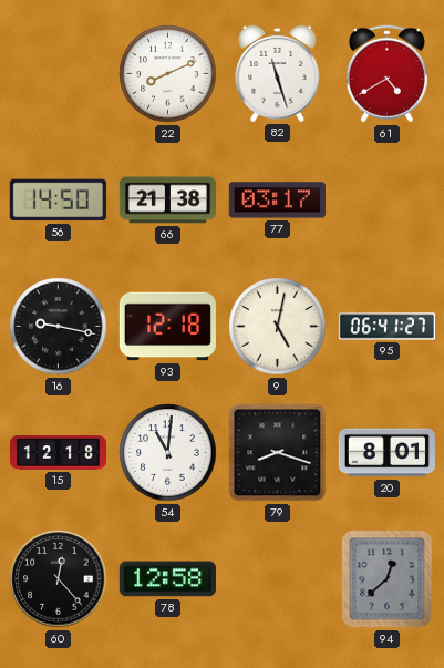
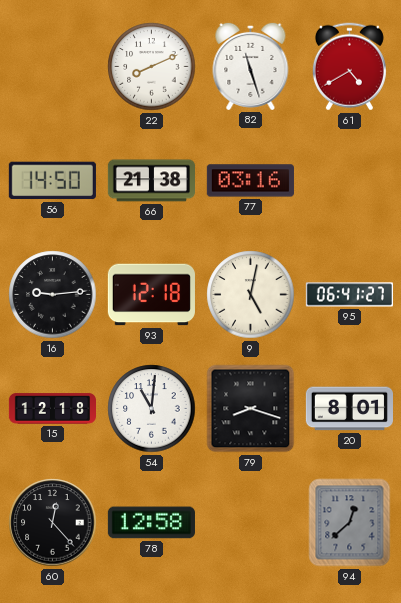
77: 03:17 -> 03:16 (250, 181)
16: 9:17 -> 9:14 (53, 295)
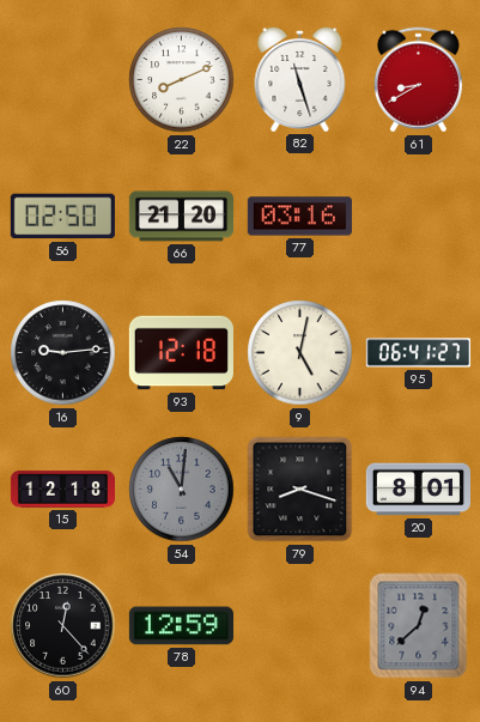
61: 4:40 -> 8:40 (418, 80)
56: 14:50 -> 02:50 (62, 217)
66: 21:38 -> 21:20 (181, 217)
54 dial: white -> grey (182, 490)
78: 12:58 -> 12:59 (181, 626)
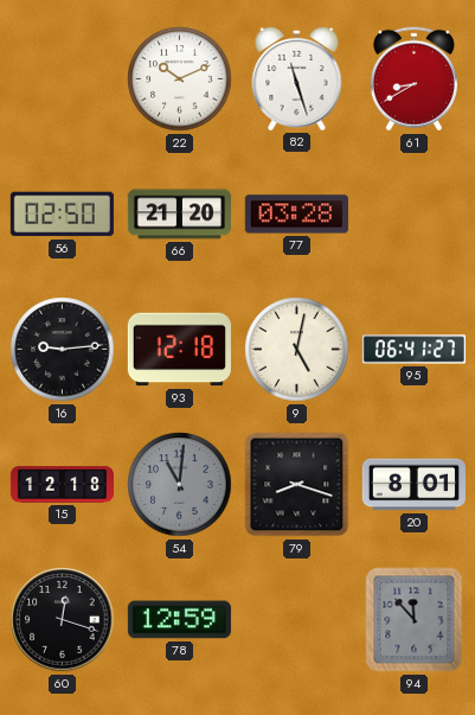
22: 8:11 -> 10:11 (180, 79)
77: 03:16 -> 03:28 (296, 215)
60: 12:23 -> 12:18 (63, 620)
94: 12:38 -> 11:53 (415, 620)
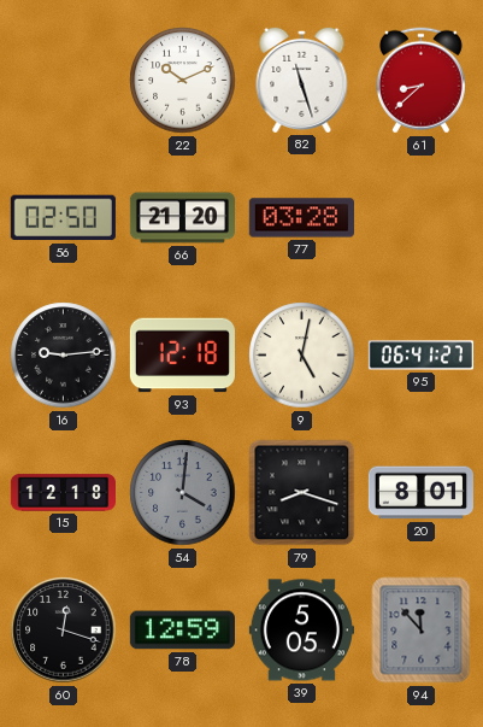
61: 8:40 -> 8:38 (420, 81)
54: 11:01 -> 4:01 (183, 493)
39: none -> 5:05 (301, 631)
